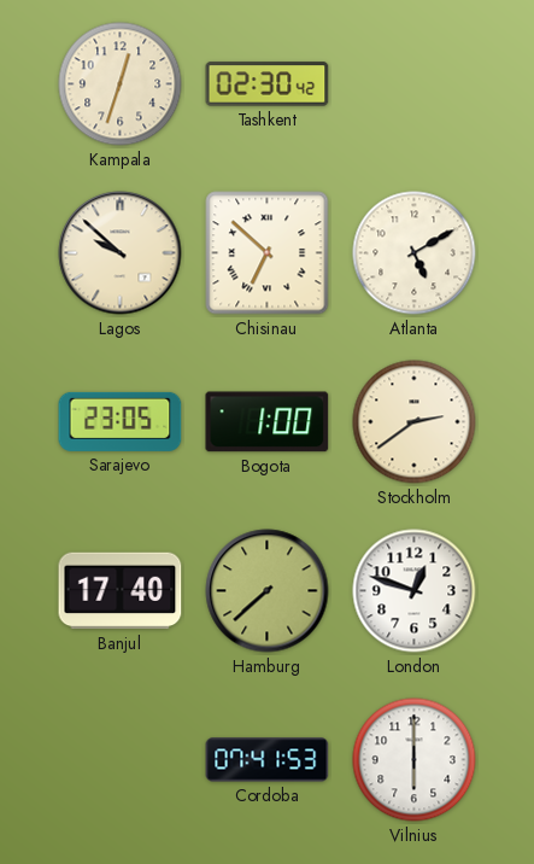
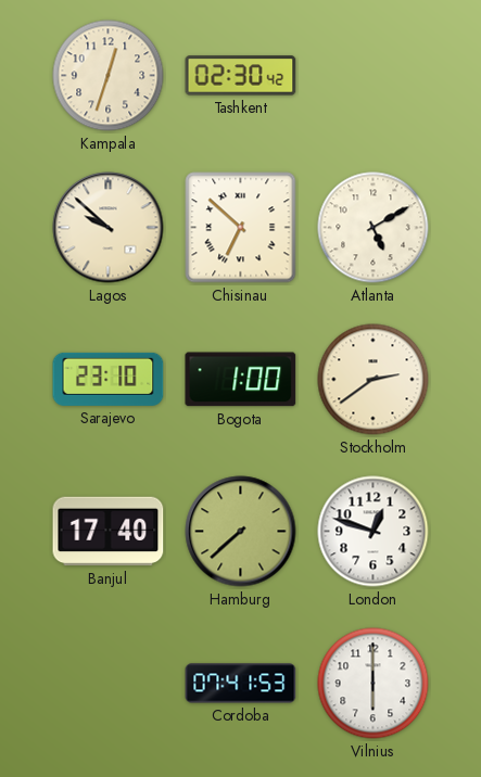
Sarajevo: 23:05 -> 23:10 (109, 379)
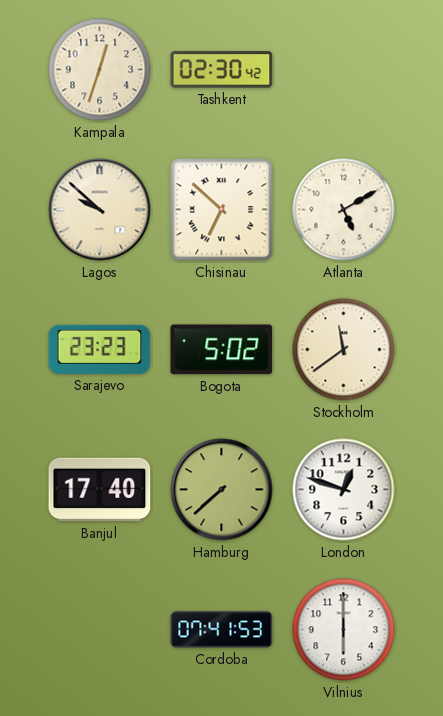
Sarajevo: 23:10 -> 23:23 (100, 349)
Bogota: 1:00 -> 5:02 (222, 350)
Stockholm: 2:39 -> 11:39 (344, 350)
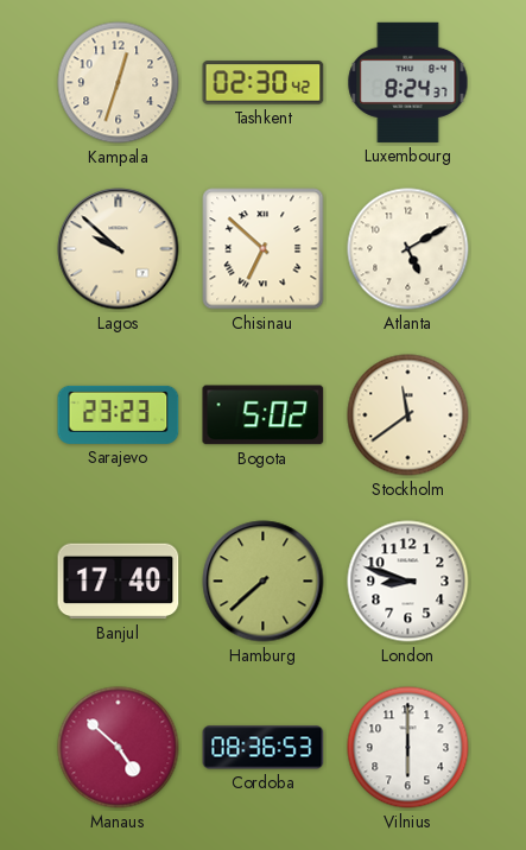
Luxembourg: none -> 8:24 (408, 82)
London: 12:48 -> 8:48 (408, 582)
Manaus: none -> 4:52 (119, 748)
Cordoba: 07:41 -> 08:36 (264, 748)
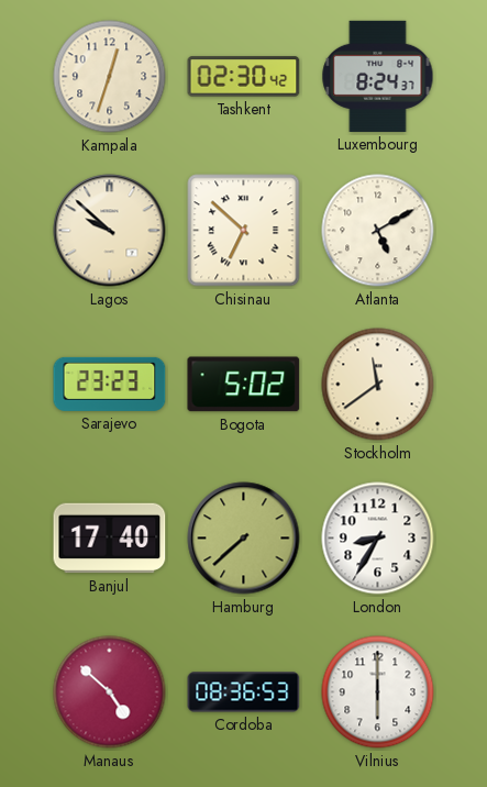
London: 8:48 -> 8:35 (378, 539)
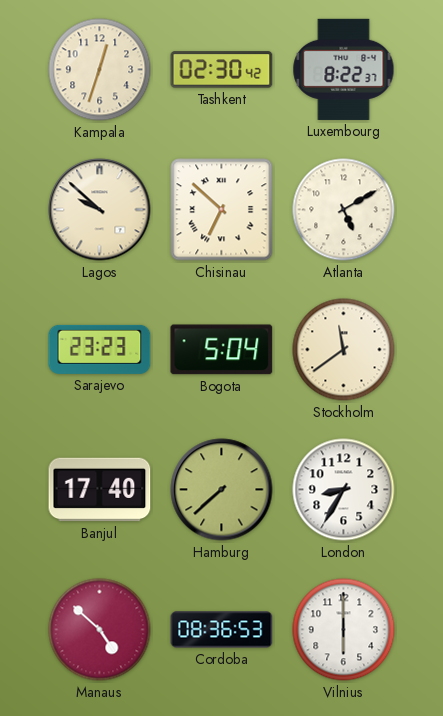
Luxembourg: 8:24 -> 8:22 (344, 69)
Bogota: 5:02 -> 5:04 (222, 350)
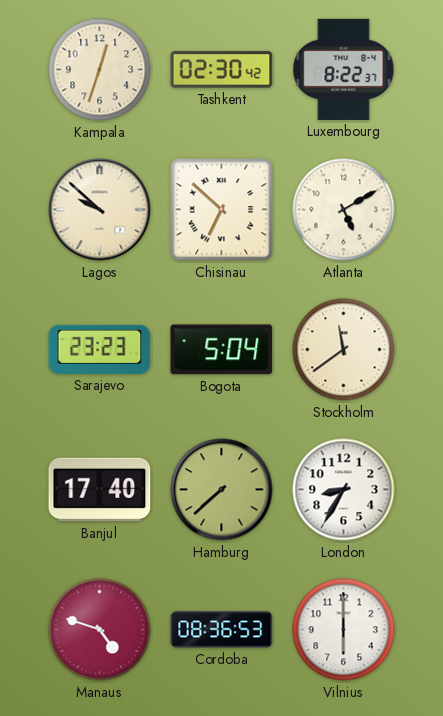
Manaus: 4:52 -> 4:48 (100, 630)
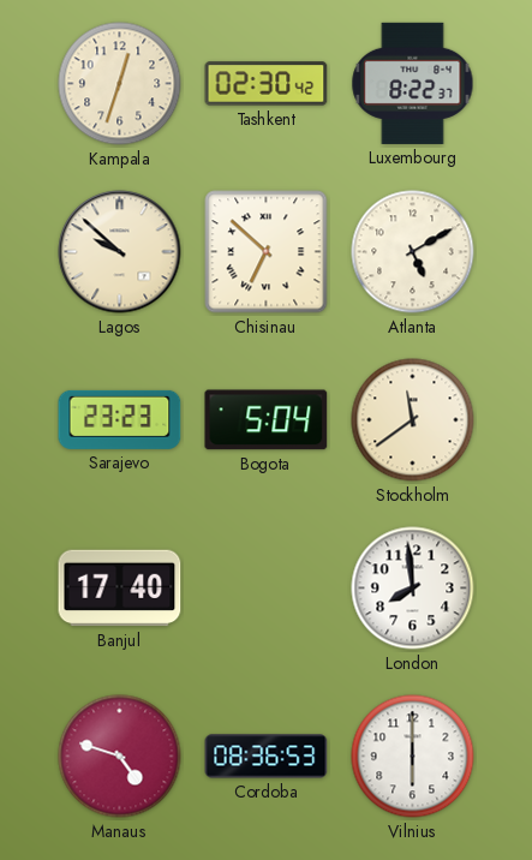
Hamburg: 7:38 -> none (222, 490)
London: 8:35 -> 7:59 (413, 589)
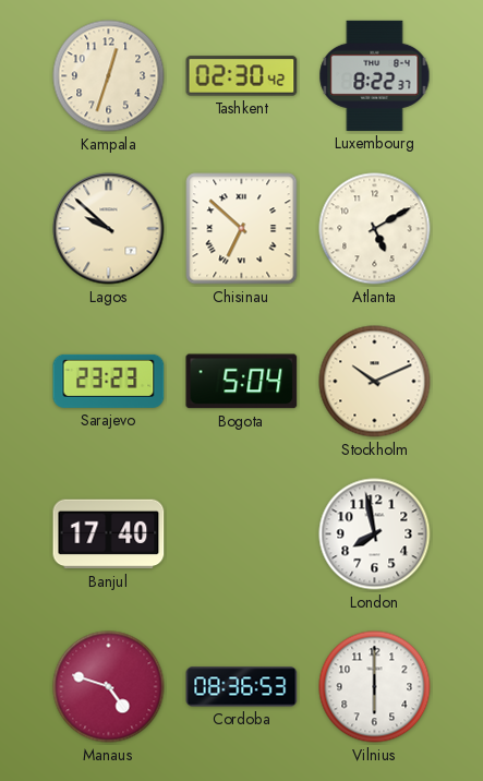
Stockholm: 11:39 -> 10:11 (375, 382)
London: 7:59 -> 7:58 (375, 534)
